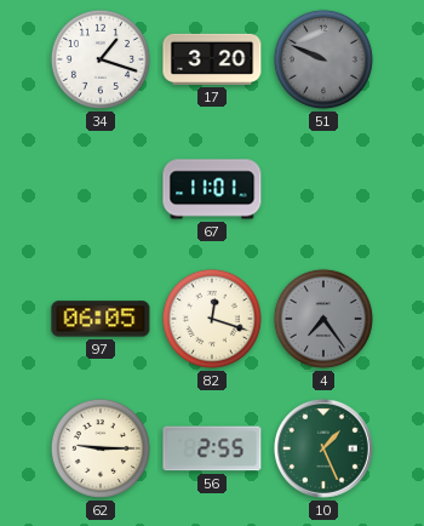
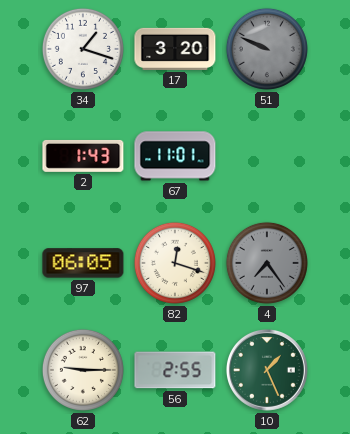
2: none -> 1:43 (83, 156)
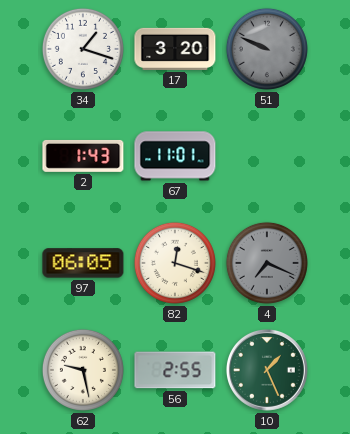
4: 7:24 -> 7:19 (267, 263)
62: 9:15 -> 9:28 (83, 370)
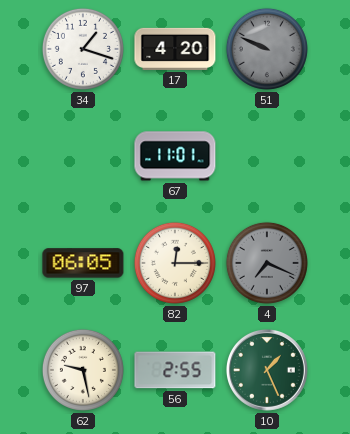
17: 3:20 -> 4:20 (175, 49)
2: 1:43 -> none (83, 156)
82: 12:18 -> 12:15 (175, 263)
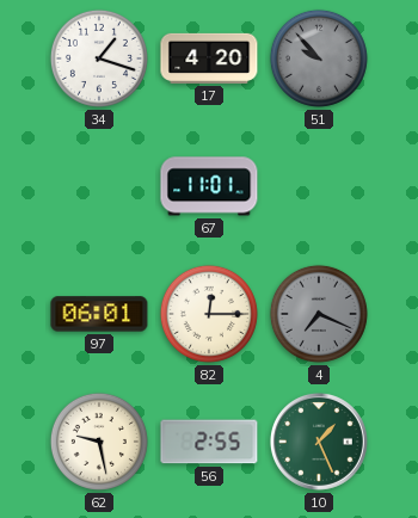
51: 9:49 -> 9:53 (319, 58)
97: 06:05 -> 06:01 (99, 314)
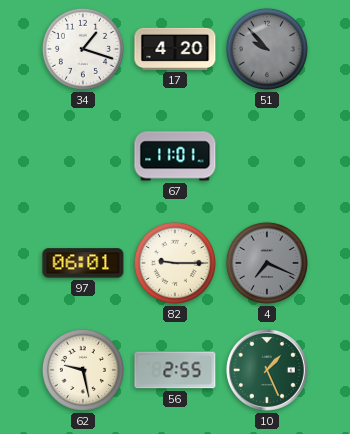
82: 12:15 -> 9:15 (175, 263)
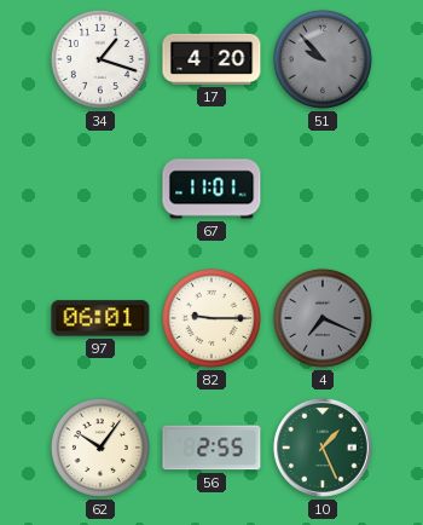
62: 9:28 -> 10:06 (100, 448)
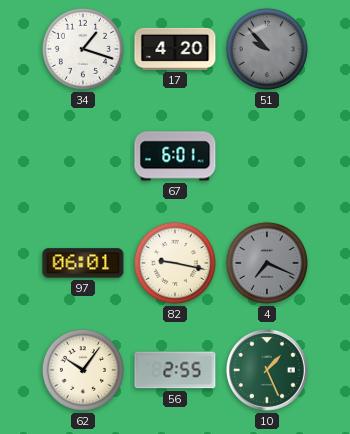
67: 11:01 -> 6:01 (175, 156)
82: 9:15 -> 9:17 (175, 263)
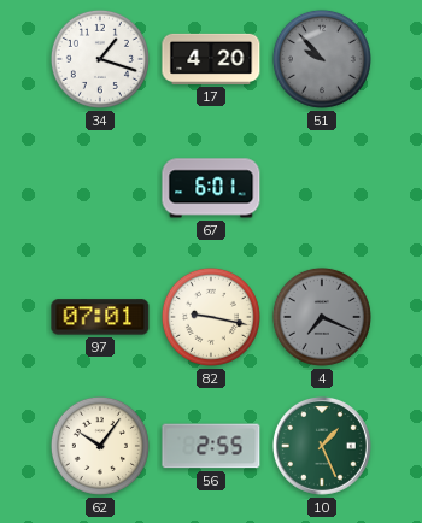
97: 06:01 -> 07:01 (100, 317)
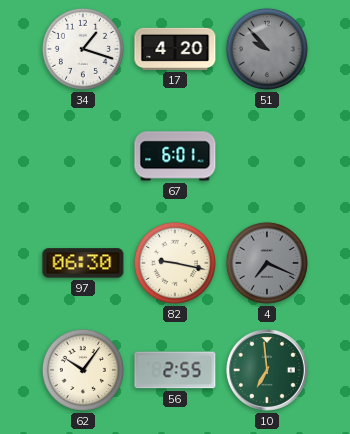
97: 07:01 -> 06:30 (83, 263)
10: 1:26 -> 6:59 (267, 370)
